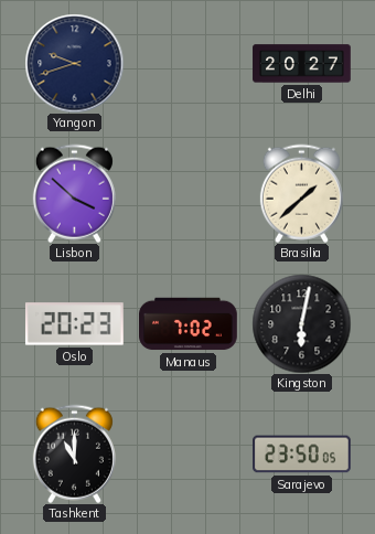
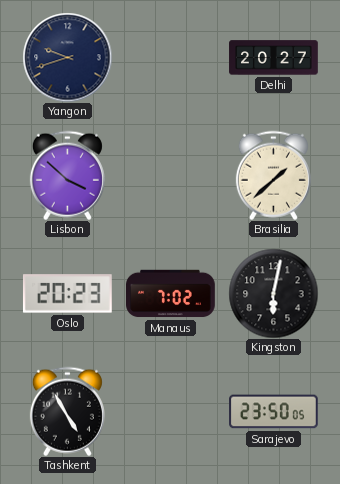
Tashkent: 11:00 -> 4:55 (67, 411)
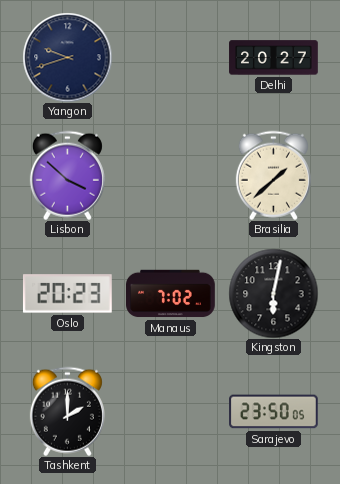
Tashkent: 4:55 -> 2:00 (67, 411)
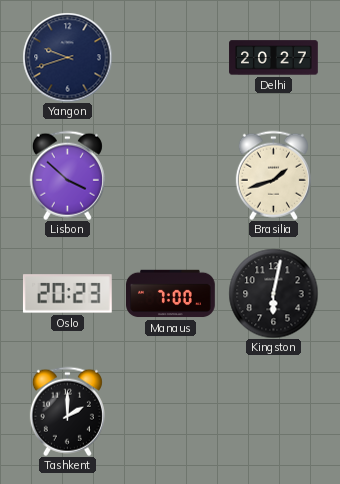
Brasilia: 1:38 -> 1:42 (273, 175)
Manaus: 7:02 -> 7:00 (171, 294)
Sarajevo: 23:50 -> none (274, 412)
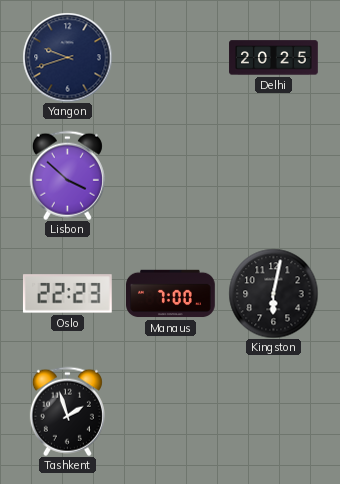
Delhi: 20:27 -> 20:25 (274, 58)
Brasilia: 1:42 -> none (273, 175)
Oslo: 20:23 -> 22:23 (67, 294)
Tashkent: 2:00 -> 1:57 (67, 411)
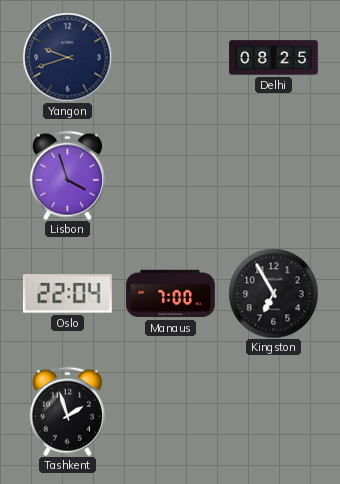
Delhi: 20:25 -> 08:25 (274, 58)
Lisbon: 3:52 -> 3:57 (67, 175)
Oslo: 22:23 -> 22:04 (67, 294)
Kingston: 6:02 -> 6:55 (273, 293)
